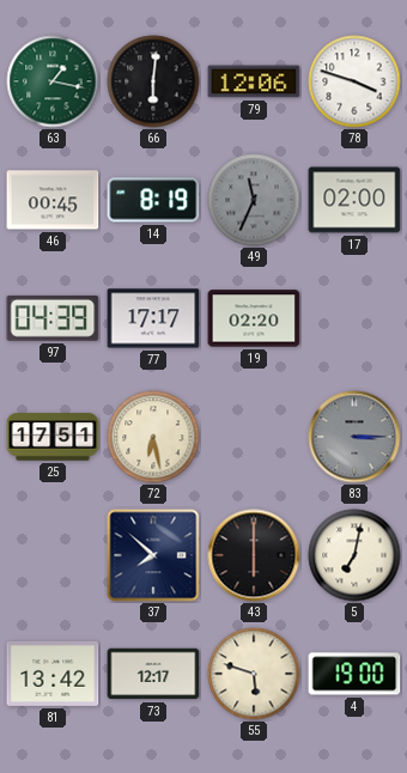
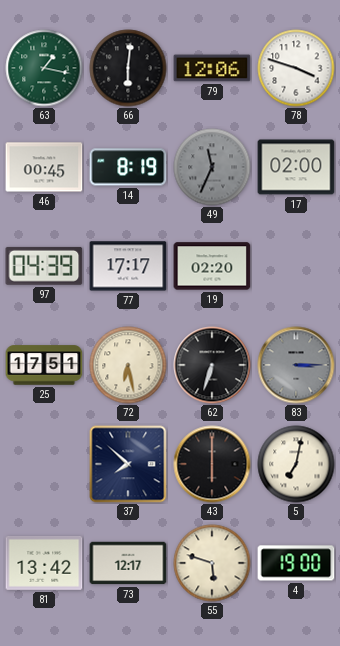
62: none -> 6:33 (212, 365)
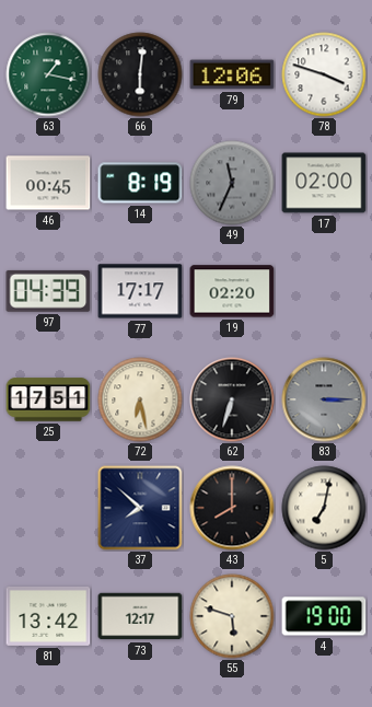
43: 6:00 -> 8:00 (232, 508)
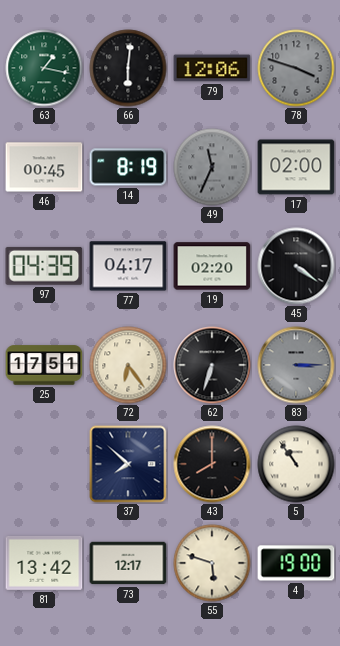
78 dial: white -> grey (296, 68)
77: 17:17 -> 04:17 (128, 266)
45: none -> 4:21 (296, 266)
72: 6:28 -> 6:24 (128, 365)
5: 7:02 -> 10:54 (296, 464)
